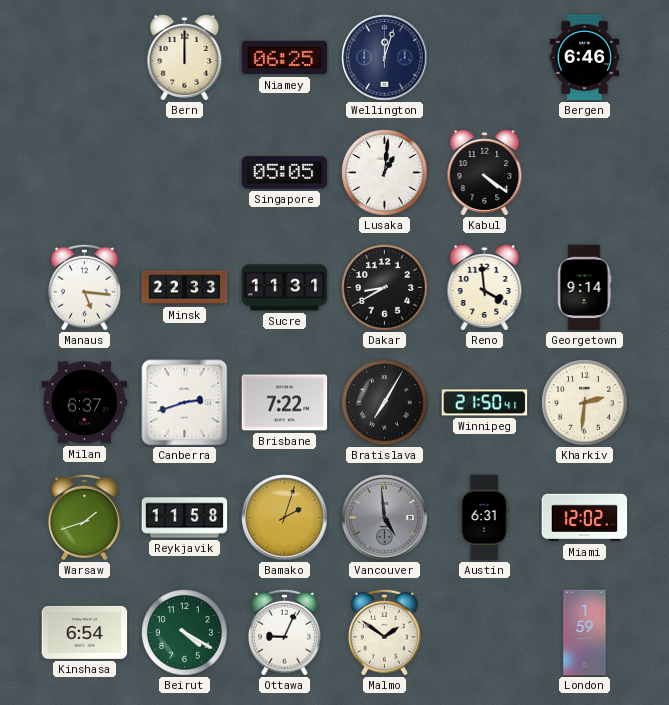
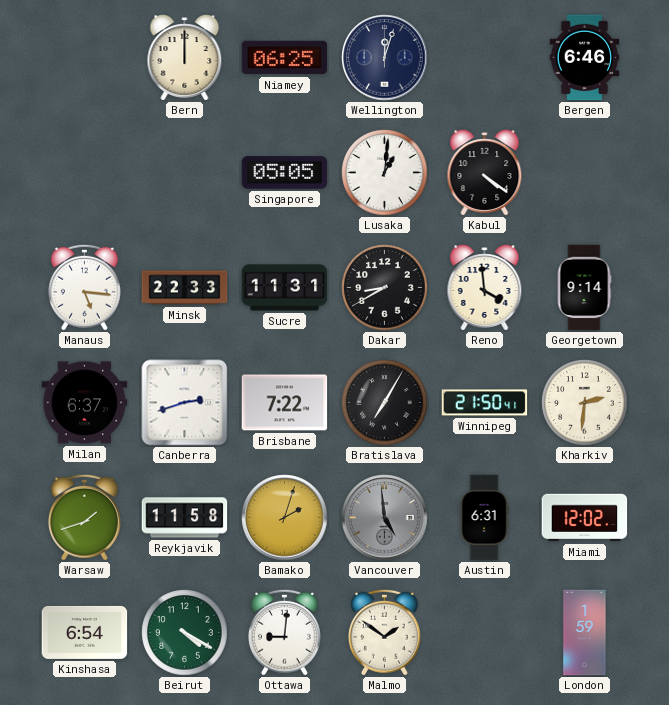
Ottawa: 9:04 -> 9:01 (284, 632)
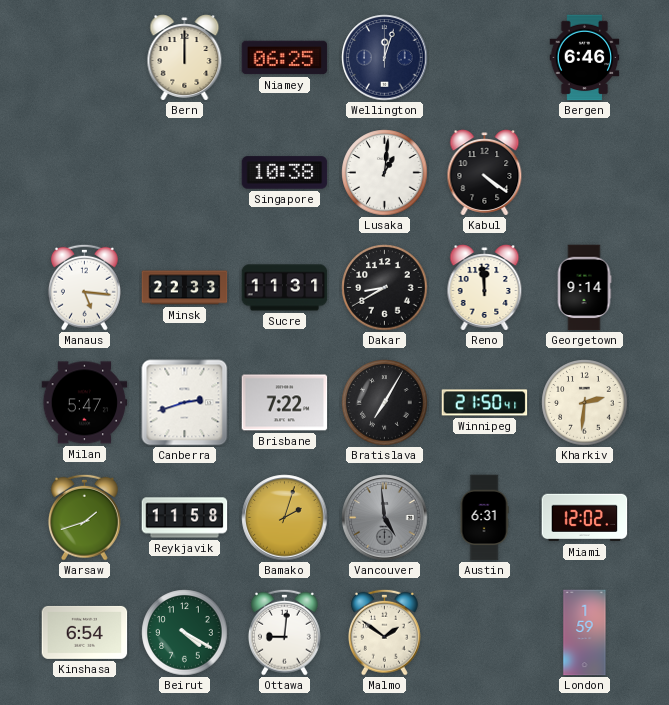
Singapore: 05:05 -> 10:38 (285, 173)
Reno: 3:59 -> 11:59 (485, 288)
Milan: 6:37 -> 5:47 (85, 403)
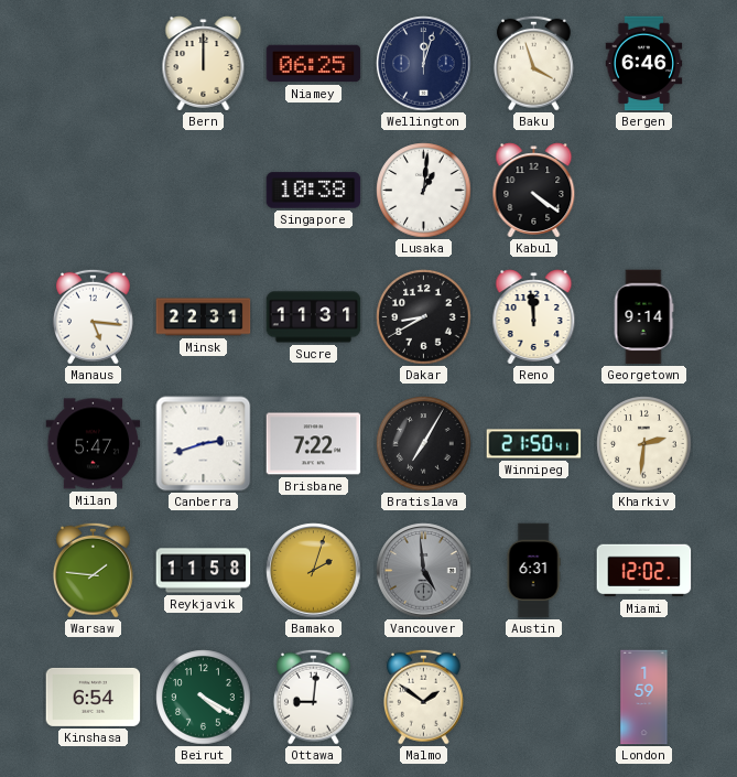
Baku: none -> 3:57 (533, 63)
Minsk: 22:33 -> 22:31 (204, 317)
Warsaw: 1:42 -> 1:46 (93, 570)
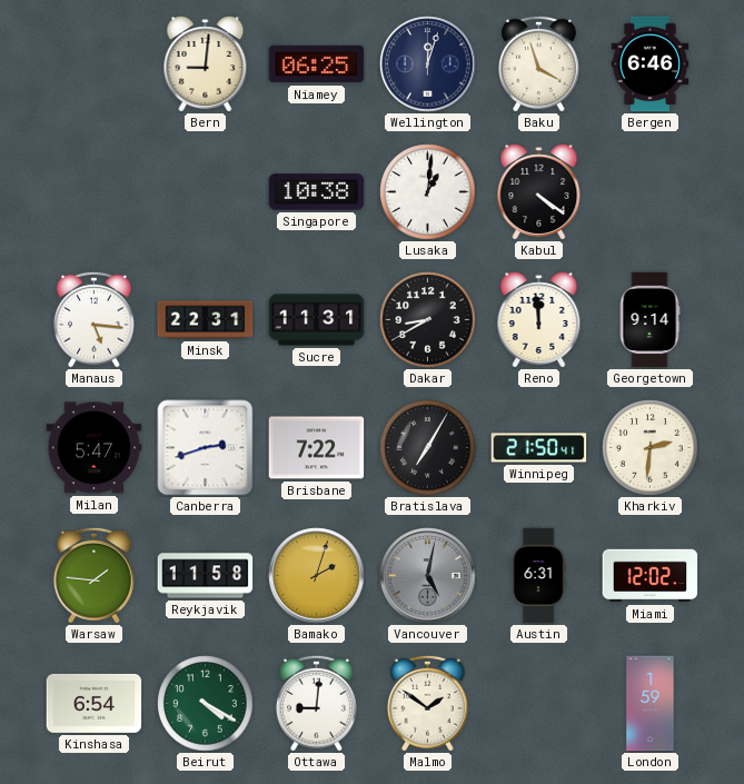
Bern: 12:00 -> 9:01 (206, 64)
Vancouver: 4:59 -> 5:02 (428, 576)
